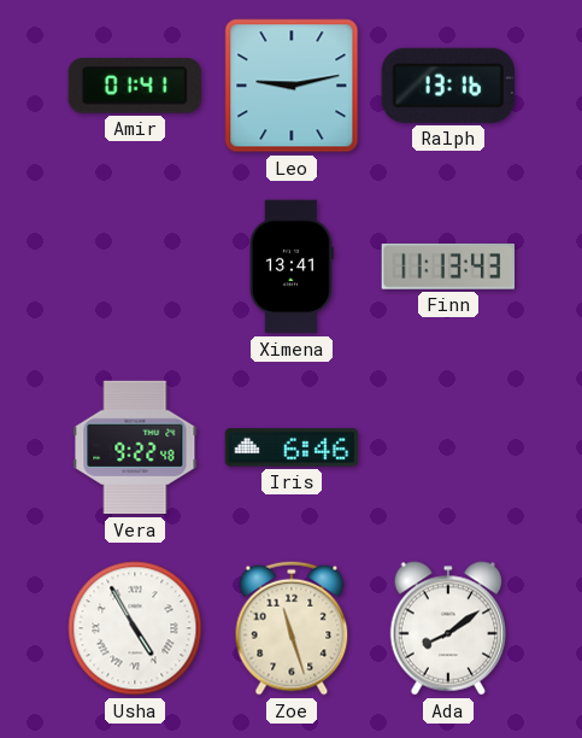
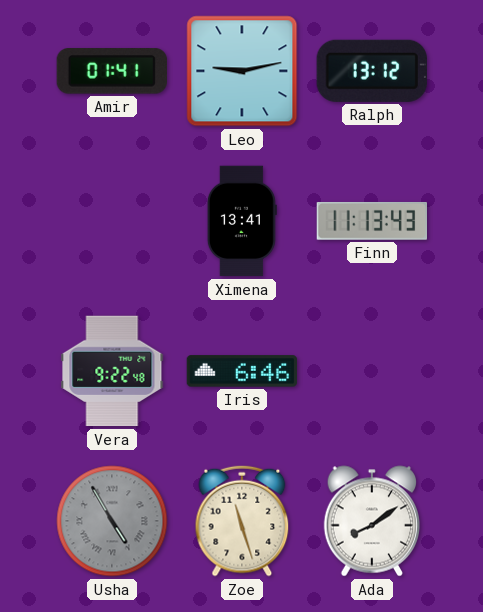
Ralph: 13:16 -> 13:12 (372, 71)
Usha dial: white -> grey (112, 521)
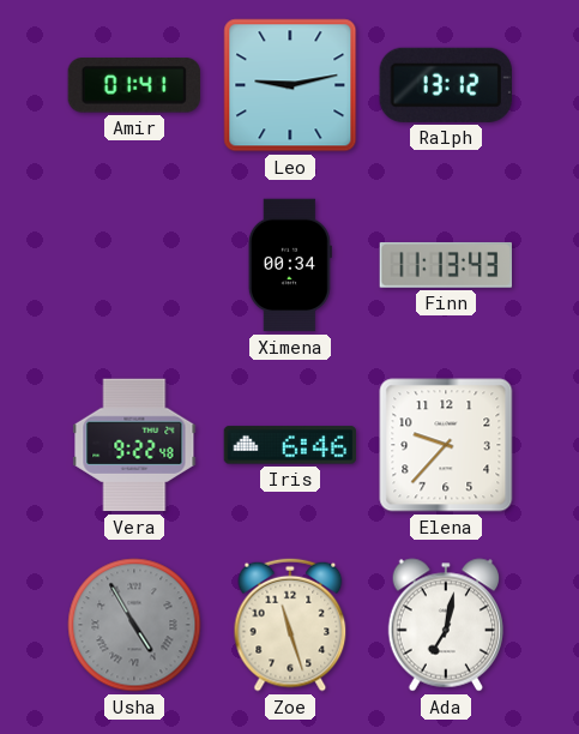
Ximena: 13:41 -> 00:34 (290, 265)
Elena: none -> 9:37 (446, 445)
Ada: 8:09 -> 7:02 (445, 625)
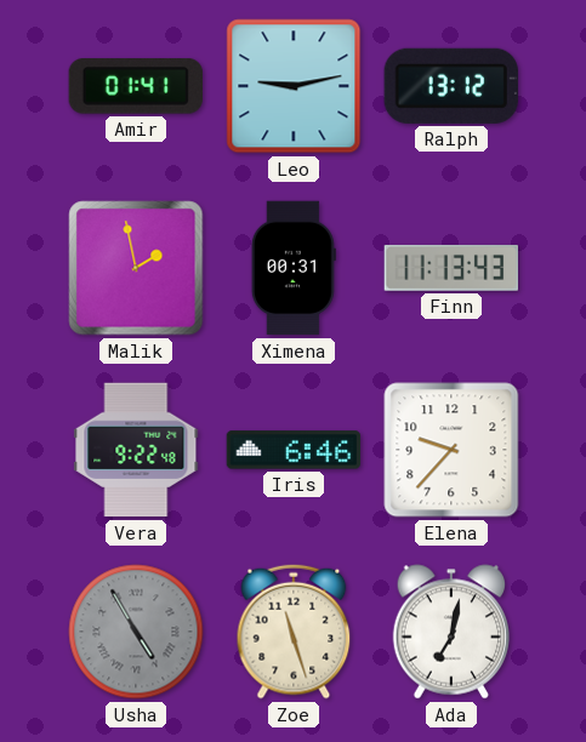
Malik: none -> 1:58 (136, 268)
Ximena: 00:34 -> 00:31 (294, 268)
